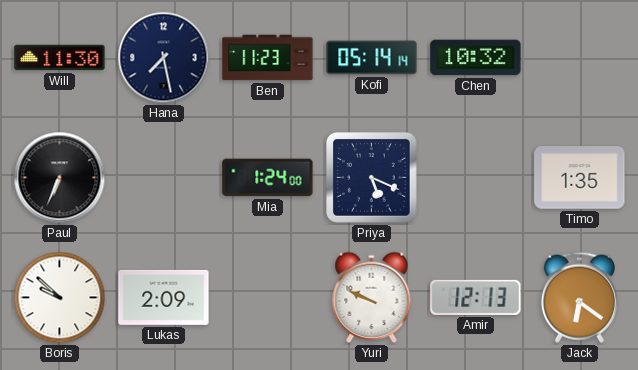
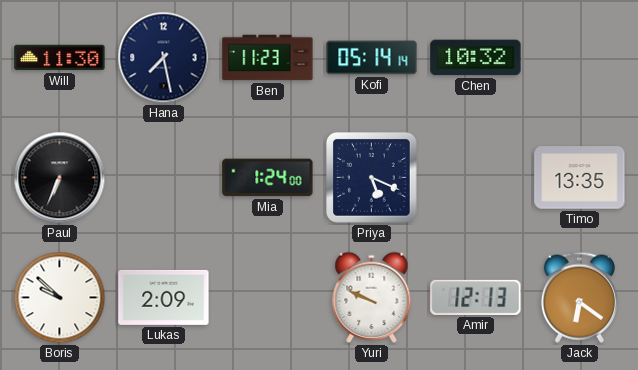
Timo: 1:35 -> 13:35 (580, 178)
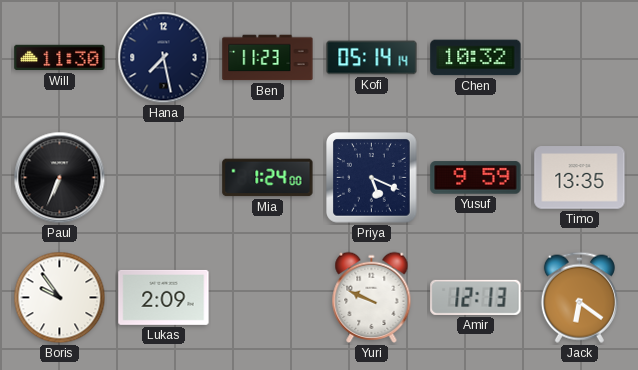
Yusuf: none -> 9:59 (476, 178)
Boris: 9:52 -> 9:54 (60, 298)
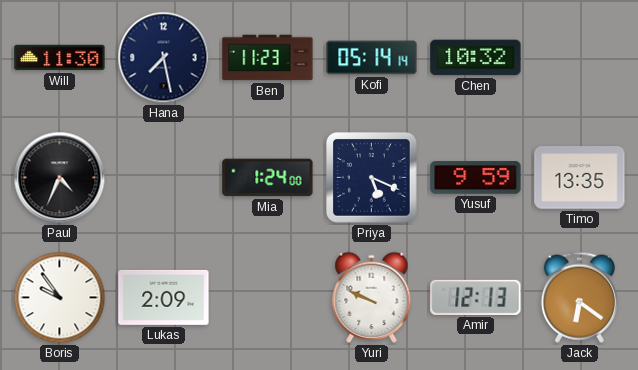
Paul: 6:34 -> 4:34 (60, 178)
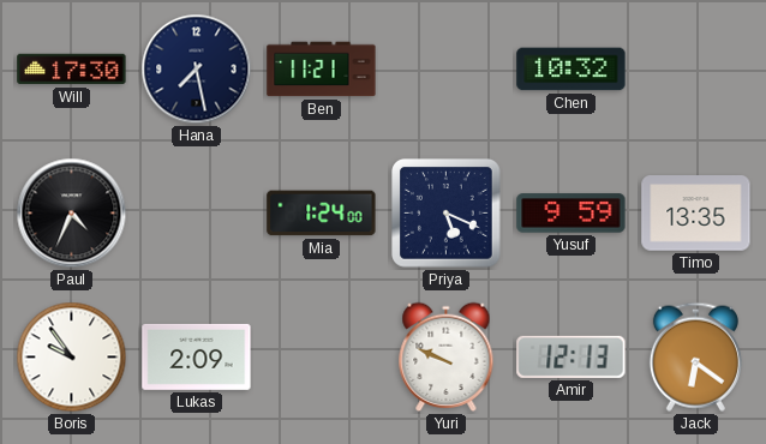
Will: 11:30 -> 17:30 (72, 70)
Ben: 11:23 -> 11:21 (322, 70)
Kofi: 05:14 -> none (372, 58)
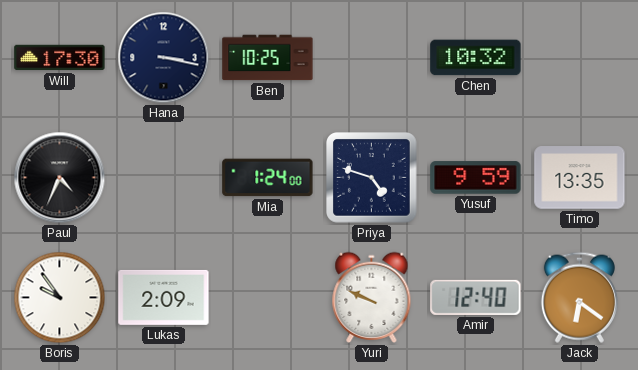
Hana: 7:28 -> 3:17 (164, 58)
Ben: 11:21 -> 10:25 (268, 58)
Priya: 5:19 -> 4:48 (372, 178)
Amir: 12:13 -> 12:40 (476, 297)
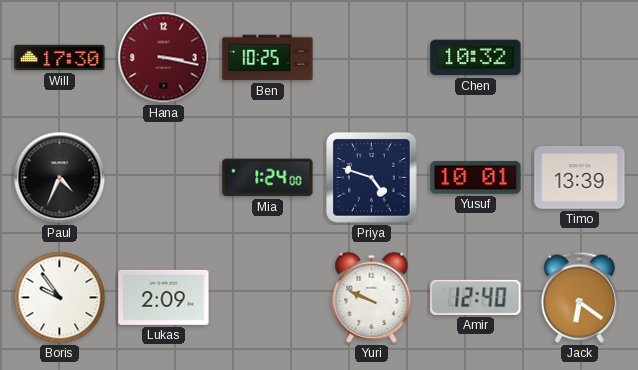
Hana dial: navy -> burgundy (164, 58)
Yusuf: 9:59 -> 10:01 (476, 178)
Timo: 13:35 -> 13:39 (580, 178)
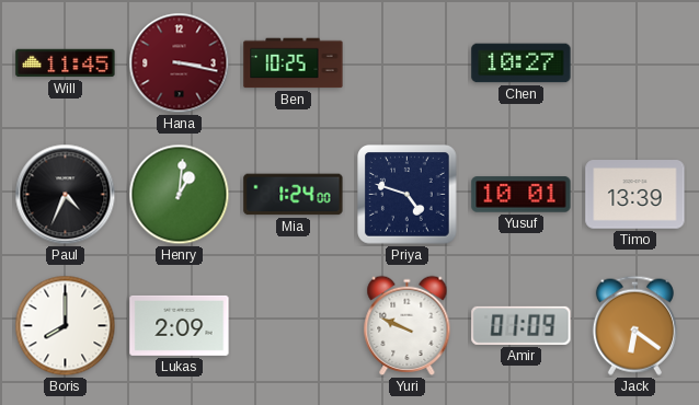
Will: 17:30 -> 11:45 (66, 63)
Chen: 10:32 -> 10:27 (522, 63)
Henry: none -> 1:01 (180, 195)
Boris: 9:54 -> 8:00 (66, 326)
Amir: 12:40 -> 01:09 (522, 325)
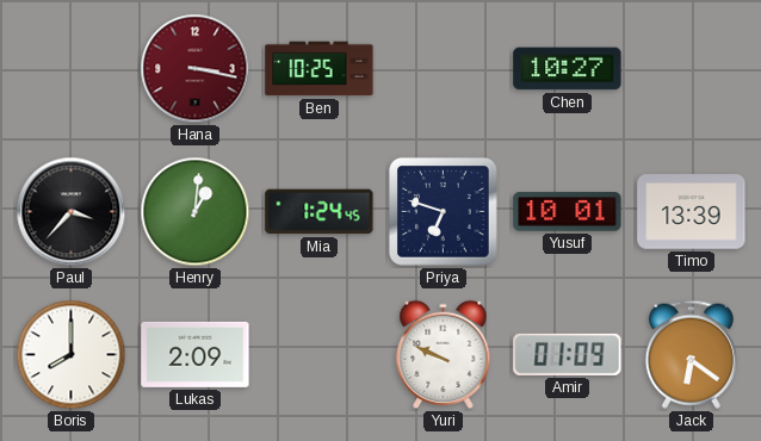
Will: 11:45 -> none (66, 63)
Paul: 4:34 -> 3:37 (72, 212)
Mia: 1:24:00 -> 1:24:45 (320, 212)
Priya: 4:48 -> 6:48 (444, 212)
